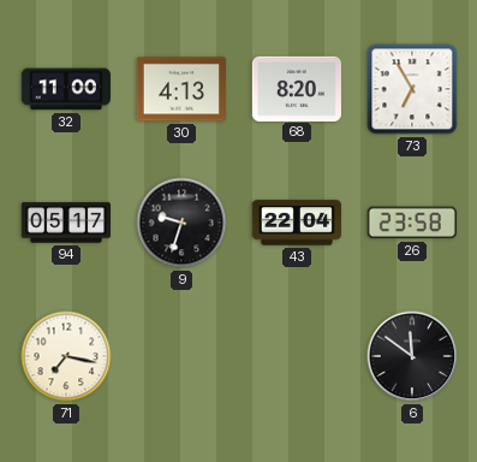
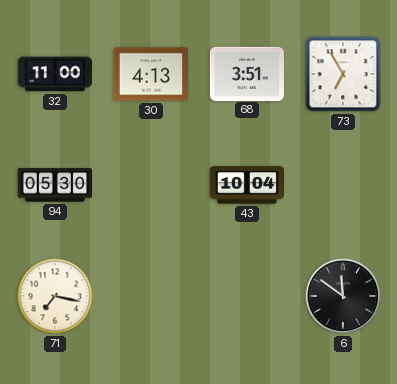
68: 8:20 -> 3:51 (247, 73)
94: 05:17 -> 05:30 (54, 185)
9: 9:33 -> none (181, 223)
43: 22:04 -> 10:04 (246, 185)
26: 23:58 -> none (412, 223)
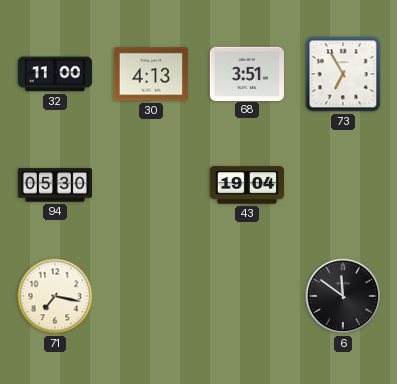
43: 10:04 -> 19:04 (246, 185)
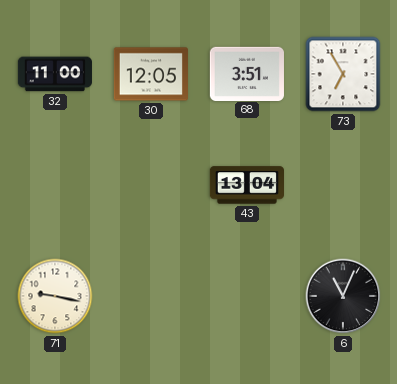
30: 4:13 -> 12:05 (150, 74)
94: 05:30 -> none (54, 185)
43: 19:04 -> 13:04 (246, 185)
71: 7:17 -> 9:17 (55, 296)
6: 11:51 -> 11:04 (343, 296)
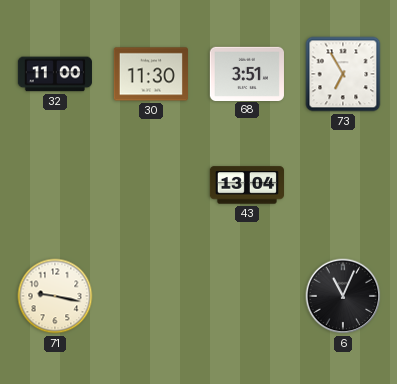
30: 12:05 -> 11:30 (150, 74)
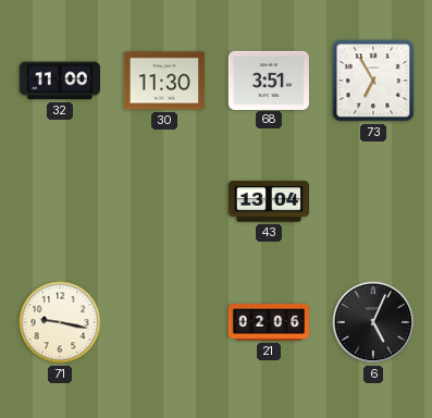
21: none -> 02:06 (268, 322)
6: 11:04 -> 5:04 (373, 322)
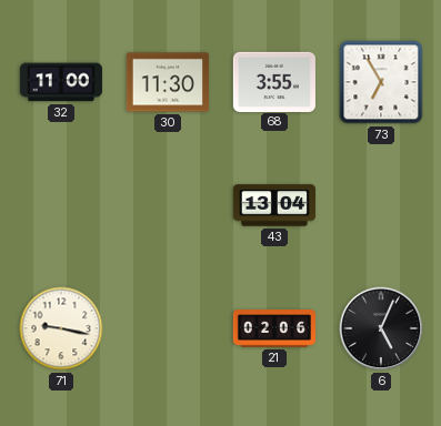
68: 3:51 -> 3:55 (274, 81)
